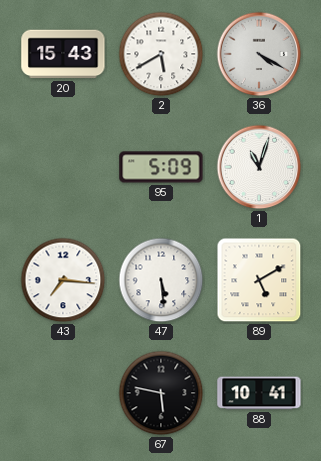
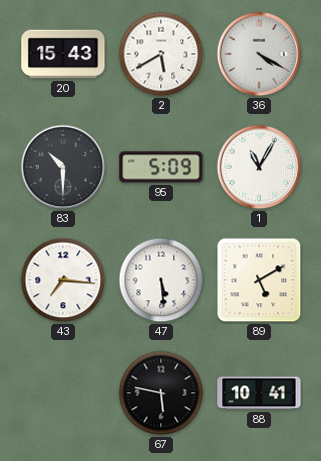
83: none -> 10:30 (63, 167)
1: 11:03 -> 11:05 (259, 167)
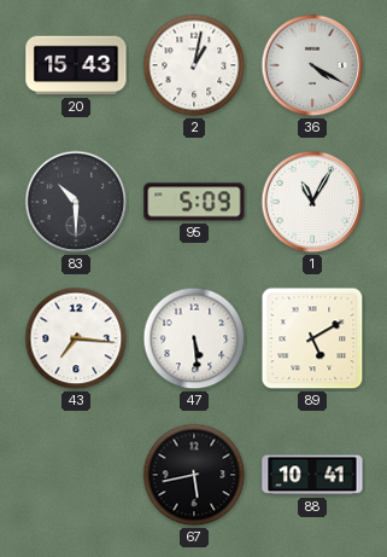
2: 5:40 -> 1:02 (194, 65)
67: 5:47 -> 5:43 (194, 475)
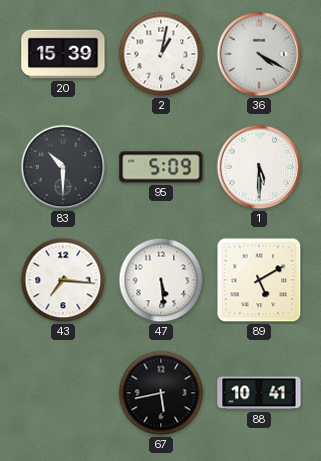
20: 15:43 -> 15:39 (63, 54)
1: 11:05 -> 5:30 (259, 167)
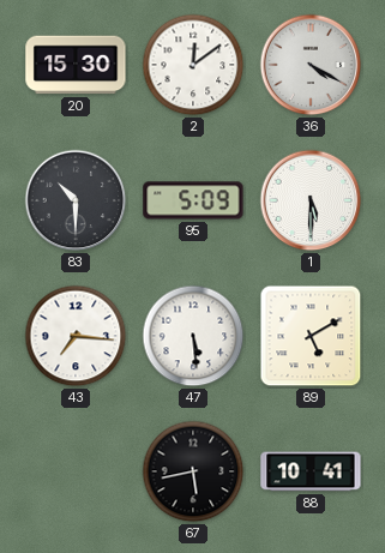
20: 15:39 -> 15:30 (76, 65)
2: 1:02 -> 12:09 (193, 65)
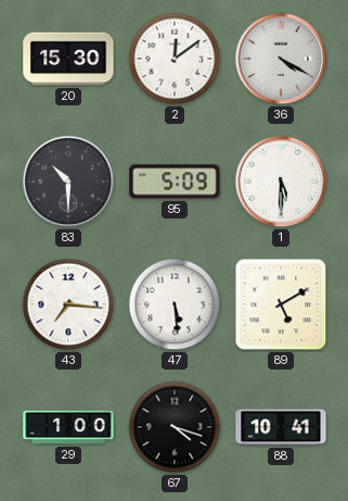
29: none -> 1:00 (68, 427)
67: 5:43 -> 4:18 (175, 427)
